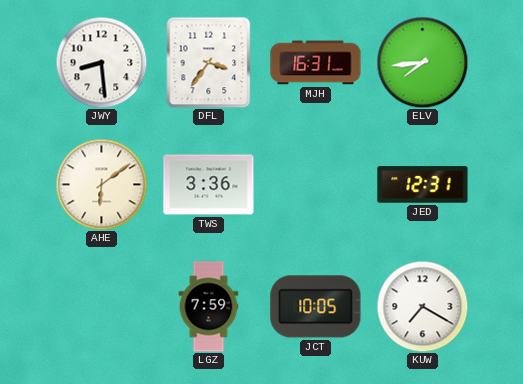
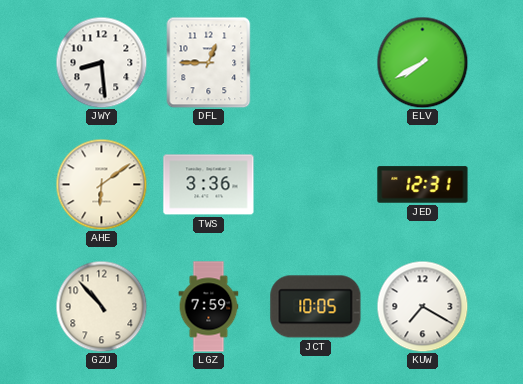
DFL: 3:36 -> 12:45 (209, 62)
MJH: 16:31 -> none (316, 63)
ELV: 7:44 -> 7:40 (422, 62)
GZU: none -> 10:53 (101, 306)
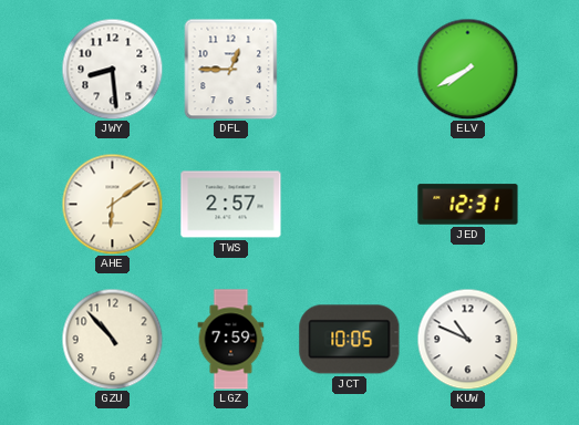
TWS: 3:36 -> 2:57 (231, 205)
KUW: 7:20 -> 10:49 (467, 339)
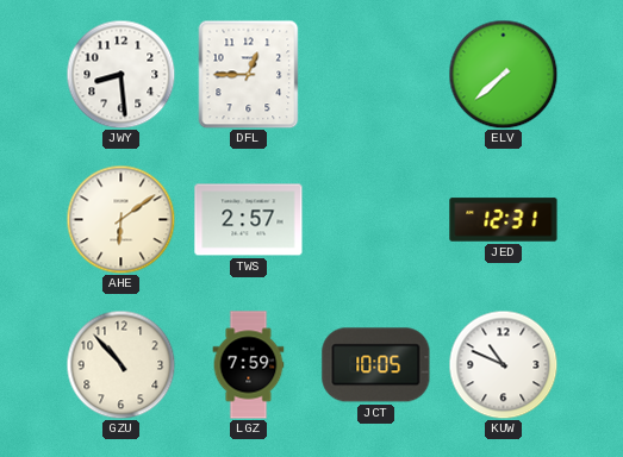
ELV: 7:40 -> 7:38 (503, 74)
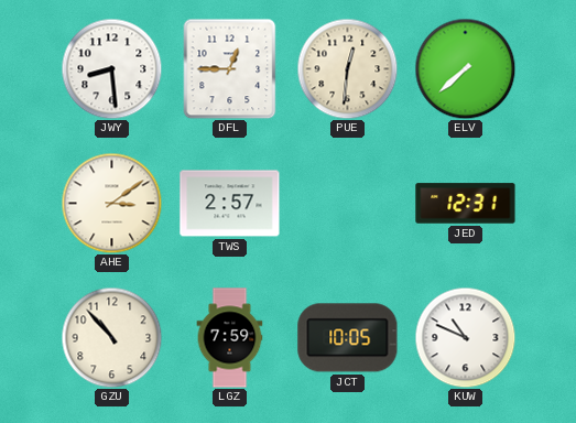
PUE: none -> 12:31 (347, 68)
AHE: 6:09 -> 3:09 (111, 203)
